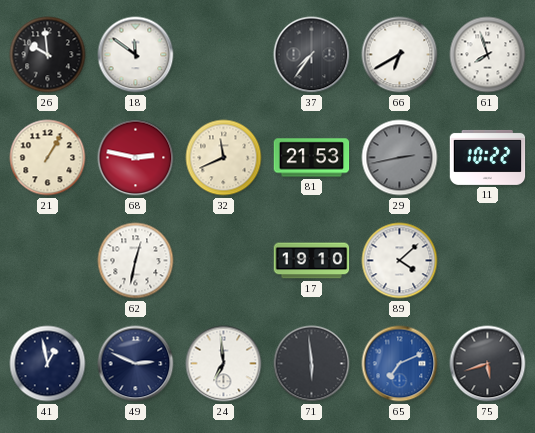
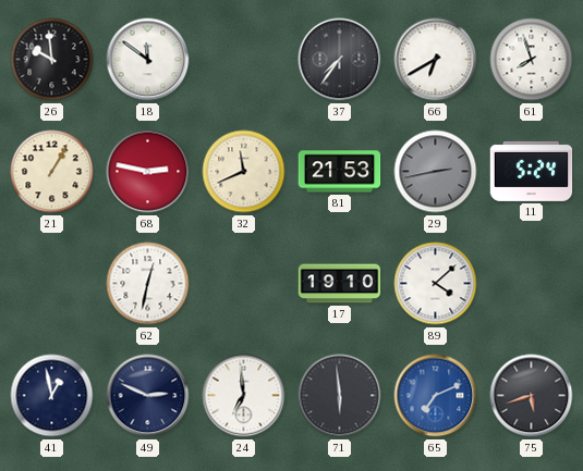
11: 10:22 -> 5:24 (532, 171)
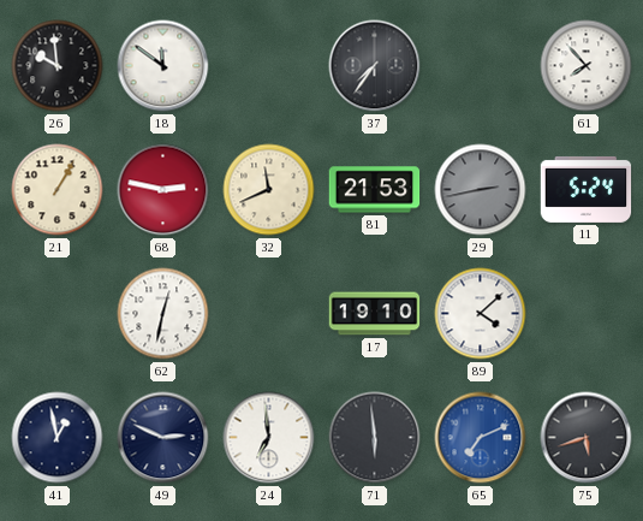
66: 6:40 -> none (436, 60)
61: 7:57 -> 7:53 (587, 66)
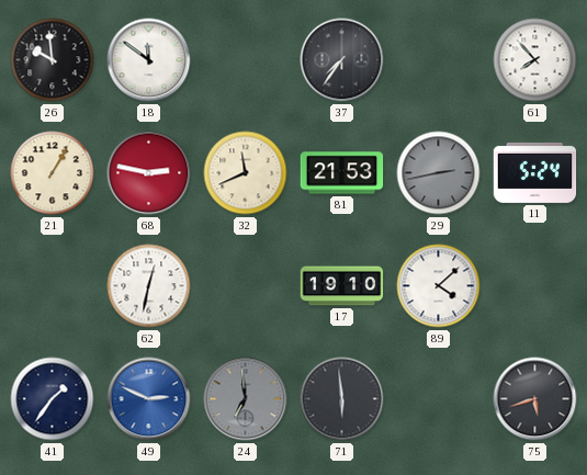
41: 12:58 -> 1:36 (53, 399)
49 dial: navy -> blue (149, 399)
24 dial: white -> grey (246, 399)
65: 7:11 -> none (481, 438)
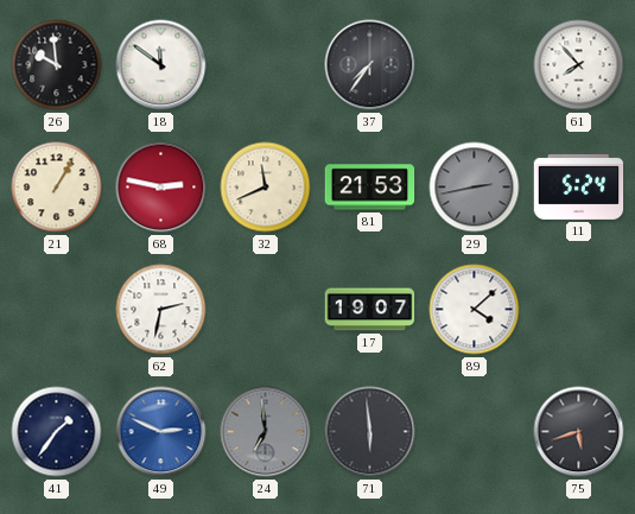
62: 12:32 -> 2:32 (161, 310)
17: 19:10 -> 19:07 (370, 310)
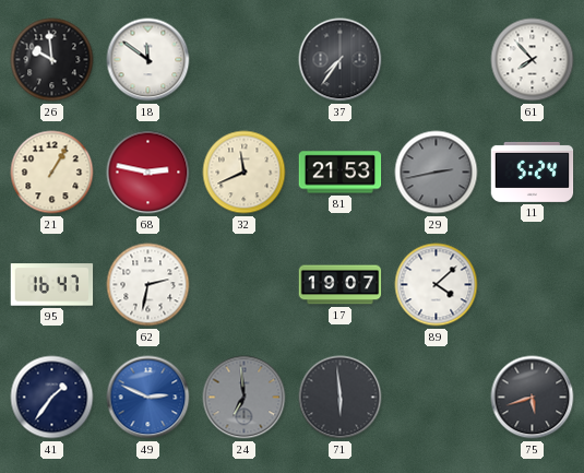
95: none -> 16:47 (52, 285)
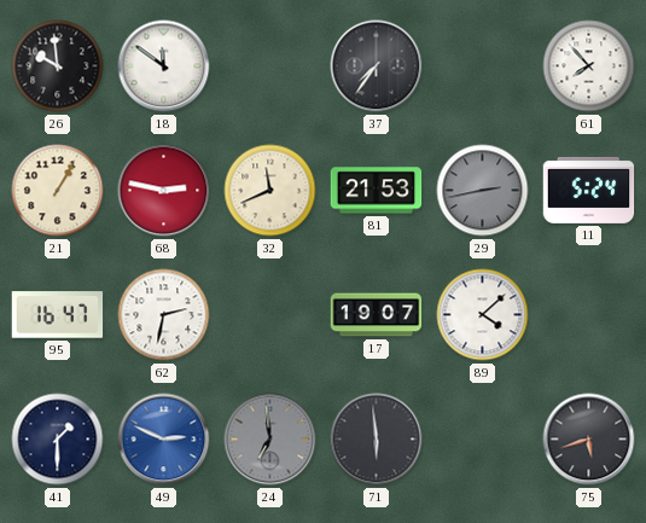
41: 1:36 -> 1:30 (58, 440)
